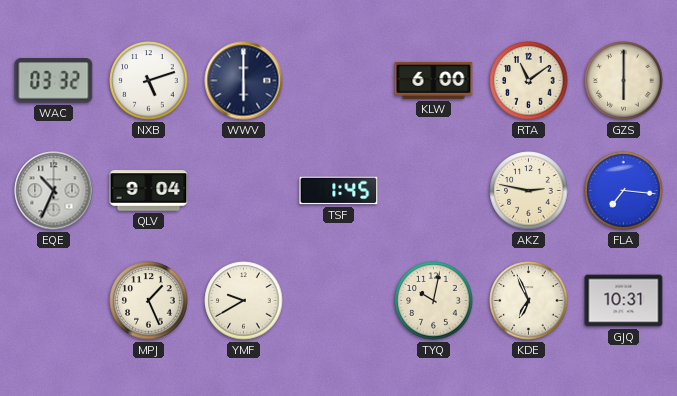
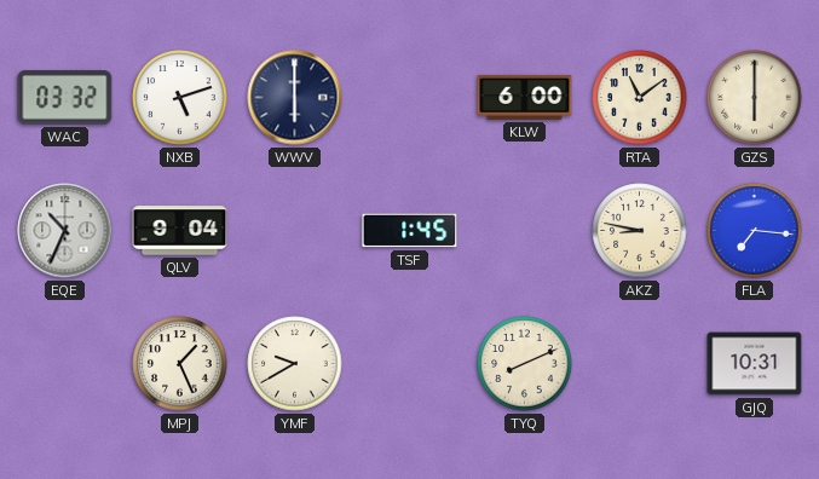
AKZ: 2:47 -> 8:47 (640, 231)
TYQ: 10:02 -> 8:11 (525, 364)
KDE: 6:56 -> none (529, 301)
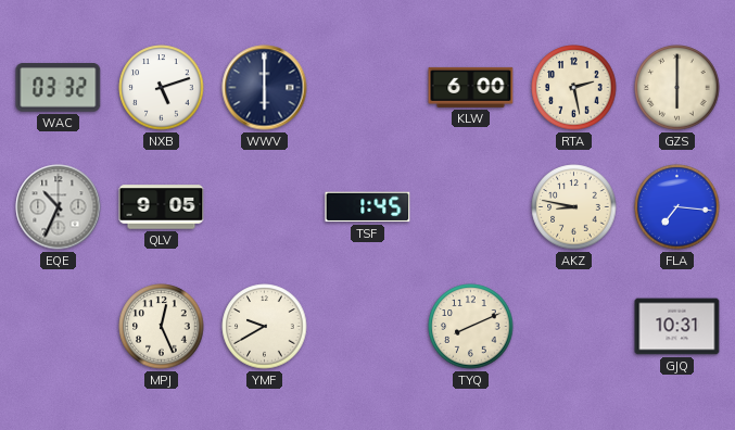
RTA: 11:09 -> 2:28 (574, 88)
QLV: 9:04 -> 9:05 (162, 207)
MPJ: 1:26 -> 12:26 (162, 327)
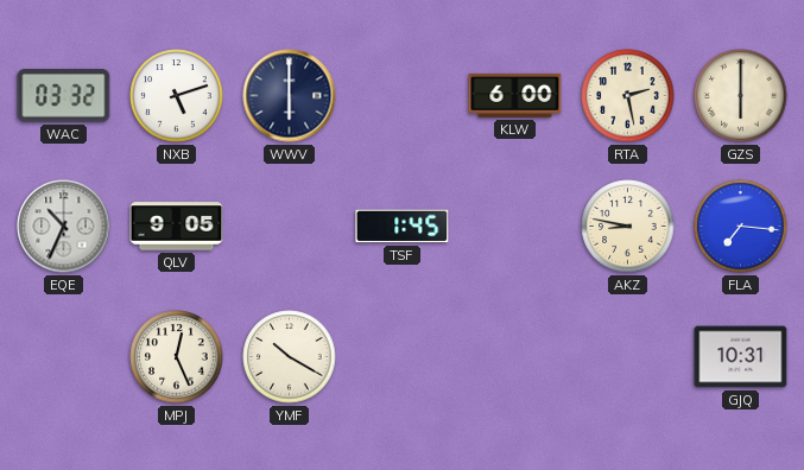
YMF: 9:40 -> 10:20 (290, 357)
TYQ: 8:11 -> none (471, 327)
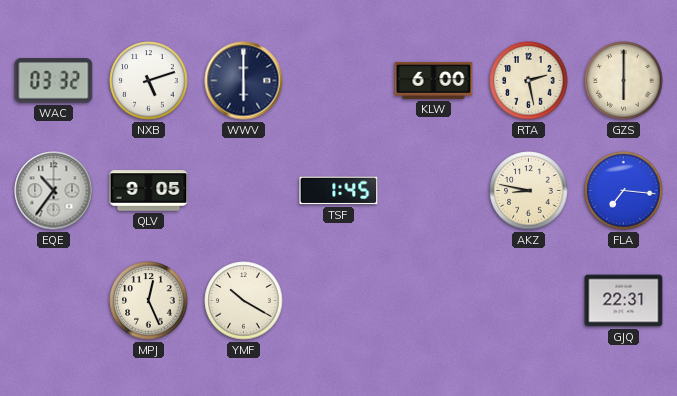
EQE: 10:34 -> 10:36 (54, 191)
GJQ: 10:31 -> 22:31 (624, 301)
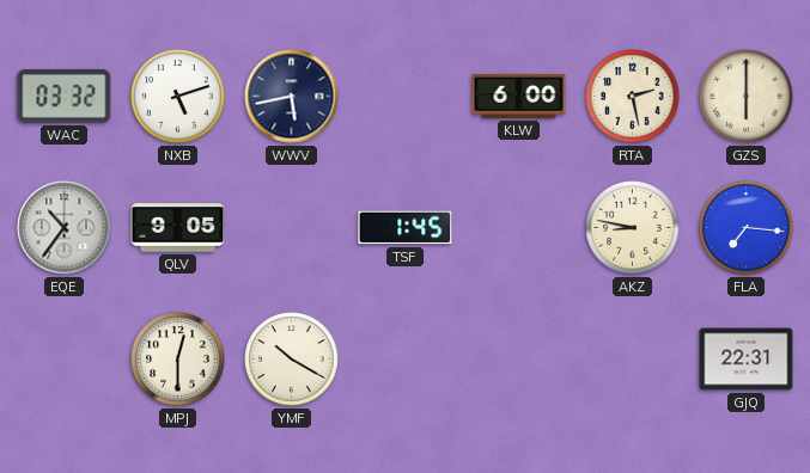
WWV: 6:00 -> 5:43 (292, 97)
MPJ: 12:26 -> 12:30 (178, 360)
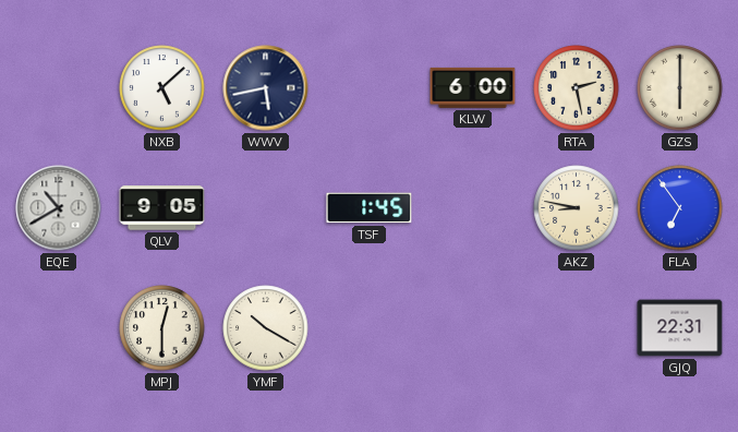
WAC: 03:32 -> none (65, 97)
NXB: 5:12 -> 5:08 (162, 88)
EQE: 10:36 -> 10:40 (59, 208)
FLA: 7:16 -> 6:54 (680, 208)
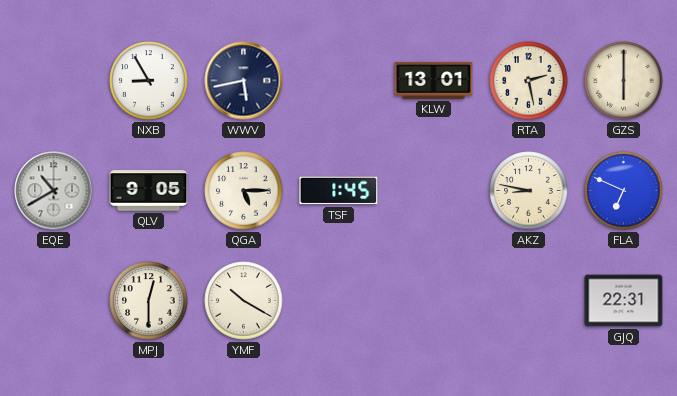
NXB: 5:08 -> 8:55 (149, 81)
KLW: 6:00 -> 13:01 (434, 80)
QGA: none -> 5:15 (244, 191)
FLA: 6:54 -> 6:49 (624, 191)
